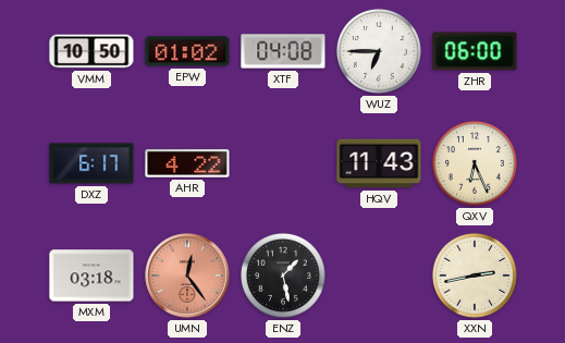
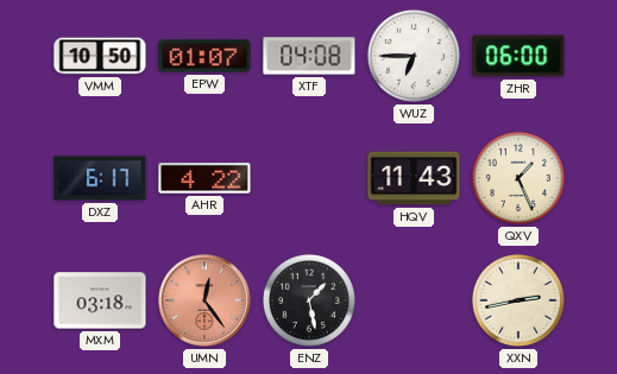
EPW: 01:02 -> 01:07 (204, 56)
QXV: 6:26 -> 1:26 (518, 178)
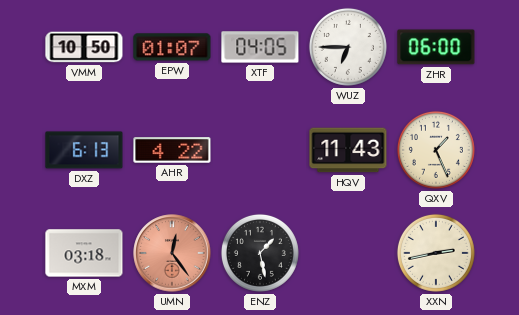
XTF: 04:08 -> 04:05 (260, 47)
DXZ: 6:17 -> 6:13 (84, 150)
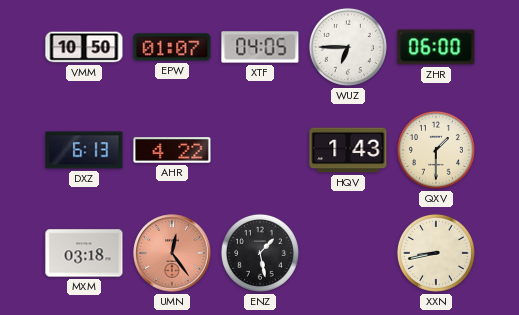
HQV: 11:43 -> 1:43 (348, 150)
QXV: 1:26 -> 1:30 (436, 150)
XXN: 2:43 -> 8:43 (436, 253)
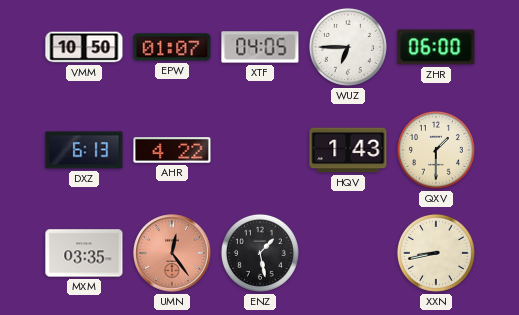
MXM: 03:18 -> 03:35 (84, 253)
